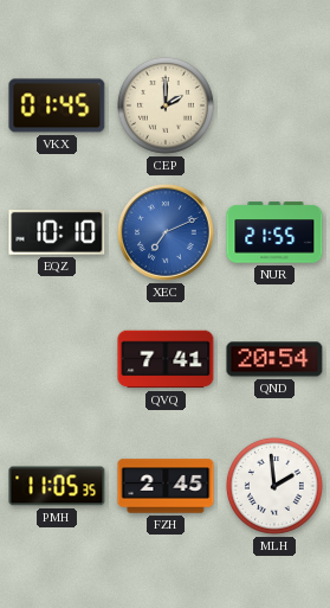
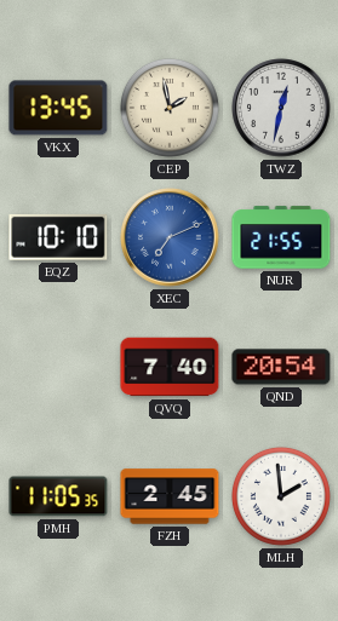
VKX: 01:45 -> 13:45 (58, 108)
CEP: 2:00 -> 1:58 (170, 108)
TWZ: none -> 12:32 (281, 108)
QVQ: 7:41 -> 7:40 (170, 367)
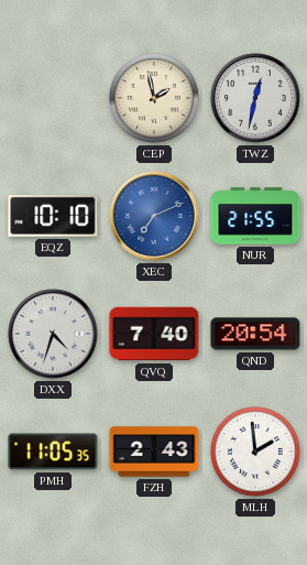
VKX: 13:45 -> none (58, 108)
DXX: none -> 4:33 (53, 334)
FZH: 2:45 -> 2:43 (154, 452)
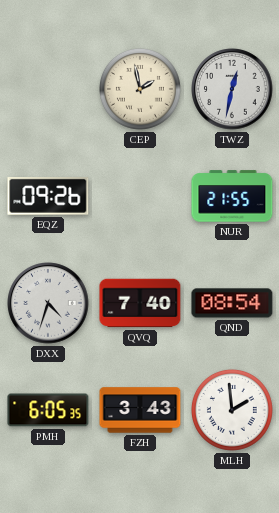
EQZ: 10:10 -> 09:26 (48, 196)
XEC: 7:11 -> none (154, 216)
QND: 20:54 -> 08:54 (232, 303)
PMH: 11:05 -> 6:05 (48, 410)
FZH: 2:43 -> 3:43 (140, 410)
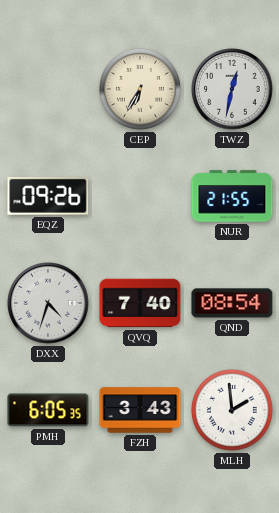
CEP: 1:58 -> 6:35 (140, 89)
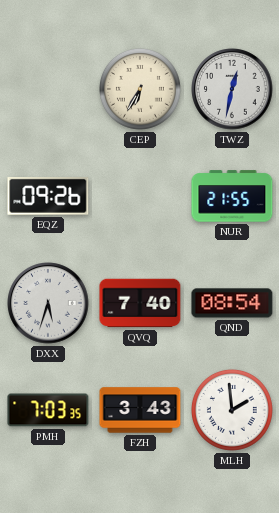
DXX: 4:33 -> 5:33 (48, 303)
PMH: 6:05 -> 7:03 (48, 410)
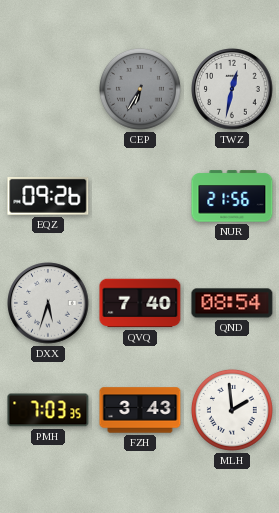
CEP dial: cream -> grey (140, 89)
NUR: 21:55 -> 21:56 (232, 196)
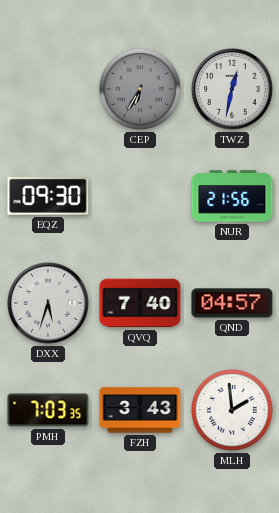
EQZ: 09:26 -> 09:30 (48, 196)
QND: 08:54 -> 04:57 (232, 303)
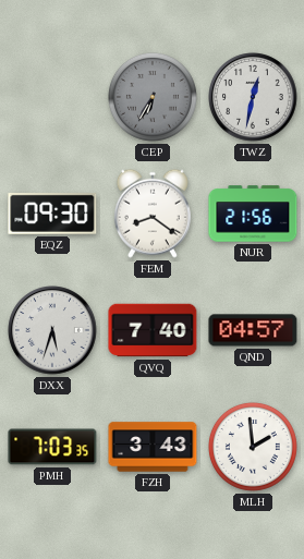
FEM: none -> 8:21 (153, 214)
